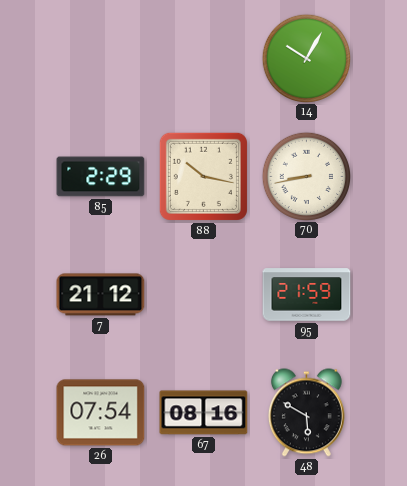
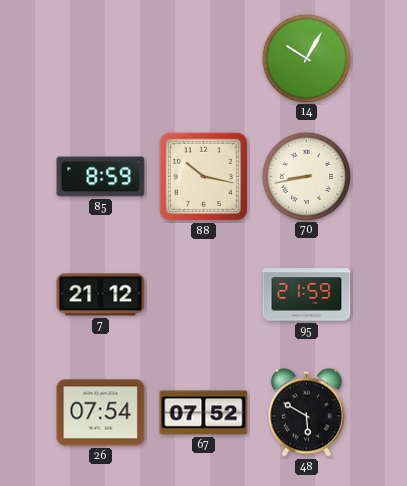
85: 2:29 -> 8:59 (101, 177)
67: 08:16 -> 07:52 (204, 413)
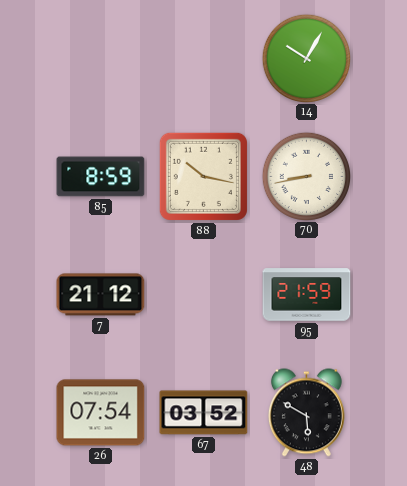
67: 07:52 -> 03:52 (204, 413)
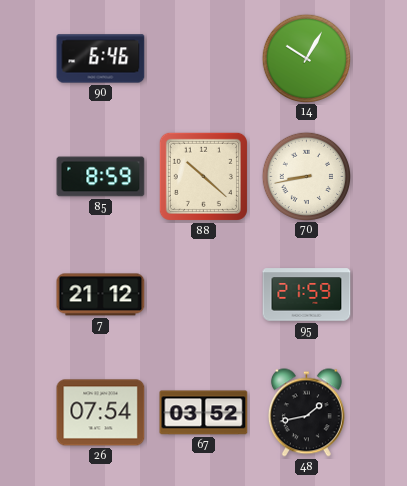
90: none -> 6:46 (101, 59)
88: 10:17 -> 10:22 (203, 176)
48: 5:50 -> 1:43 (306, 413)
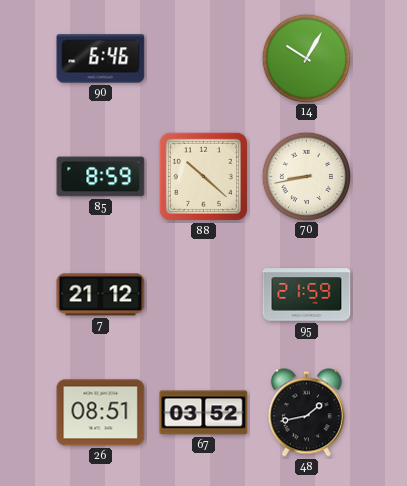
26: 07:54 -> 08:51 (101, 413)
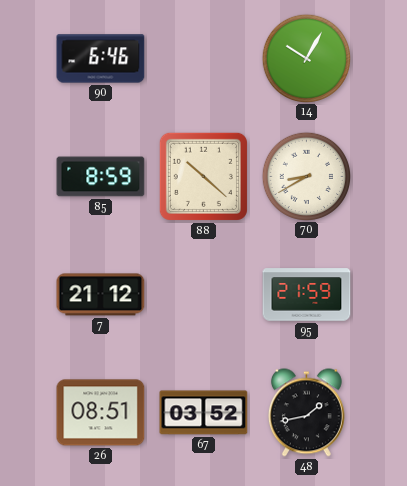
70: 8:43 -> 8:40 (306, 176)
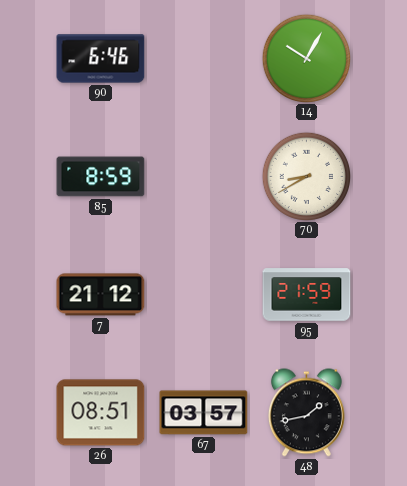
88: 10:22 -> none (203, 176)
67: 03:52 -> 03:57 (204, 413)
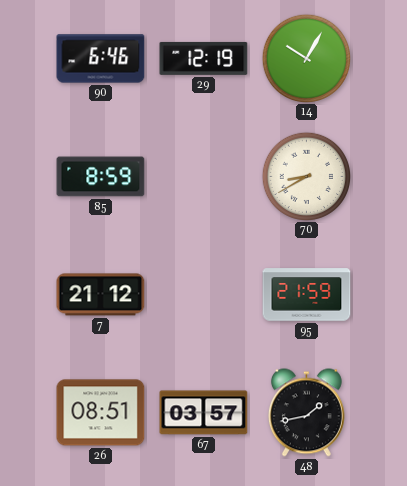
29: none -> 12:19 (204, 58)
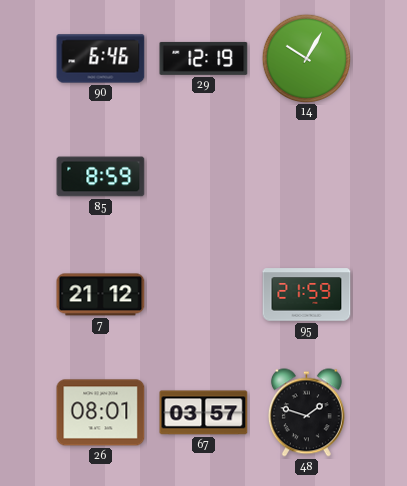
70: 8:40 -> none (306, 176)
26: 08:51 -> 08:01 (101, 413)
48: 1:43 -> 1:48 (306, 413)
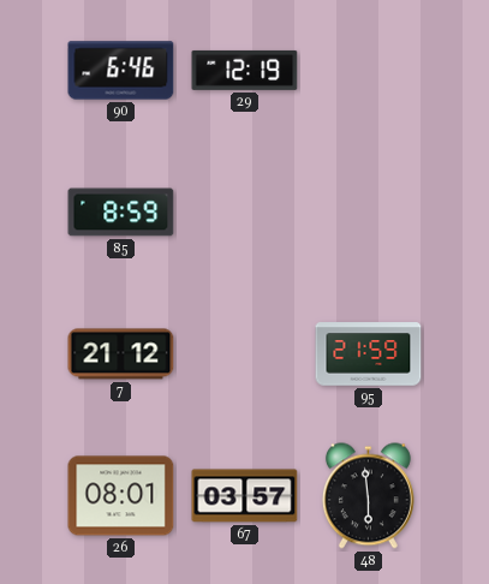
14: 10:05 -> none (306, 58)
48: 1:48 -> 5:59 (368, 496)
